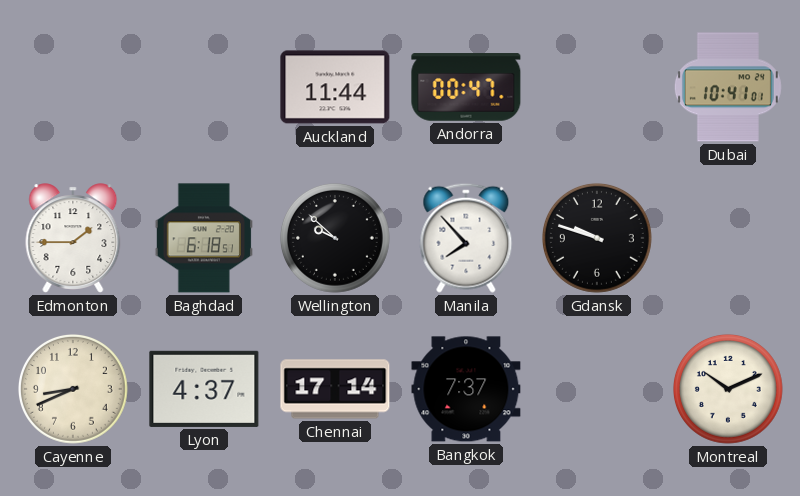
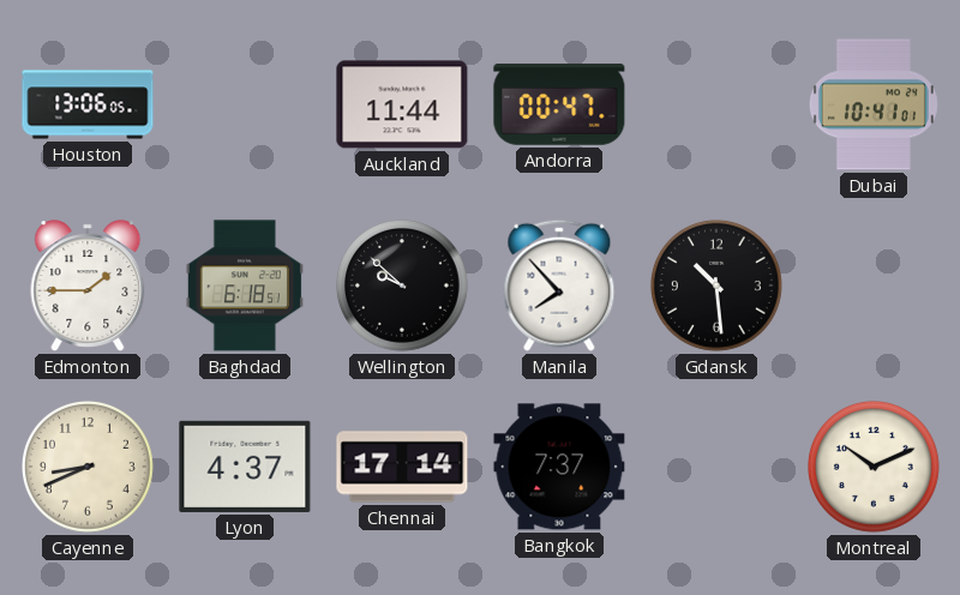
Houston: none -> 13:06 (88, 104)
Gdansk: 9:48 -> 10:29 (718, 286)
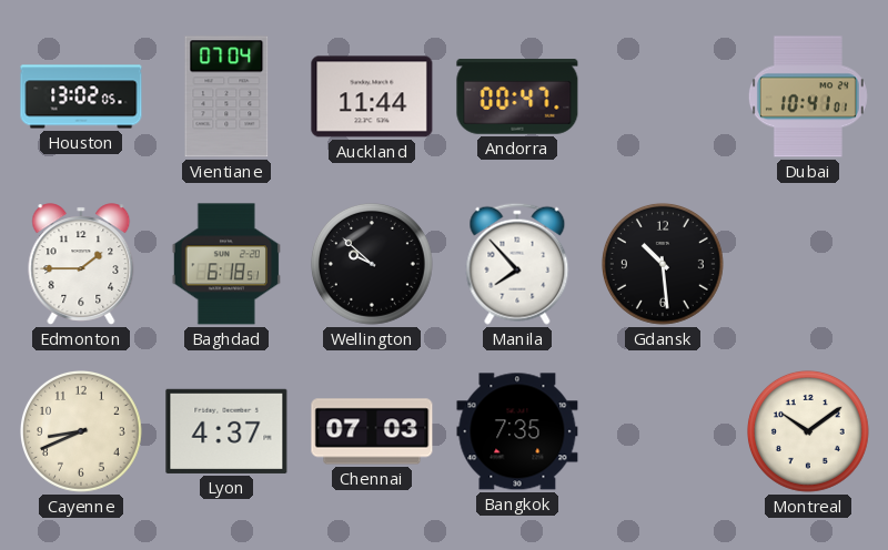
Houston: 13:06 -> 13:02 (81, 96)
Vientiane: none -> 07:04 (226, 96)
Chennai: 17:14 -> 07:03 (372, 431)
Bangkok: 7:37 -> 7:35 (517, 431)
Montreal: 10:11 -> 10:09 (809, 431)
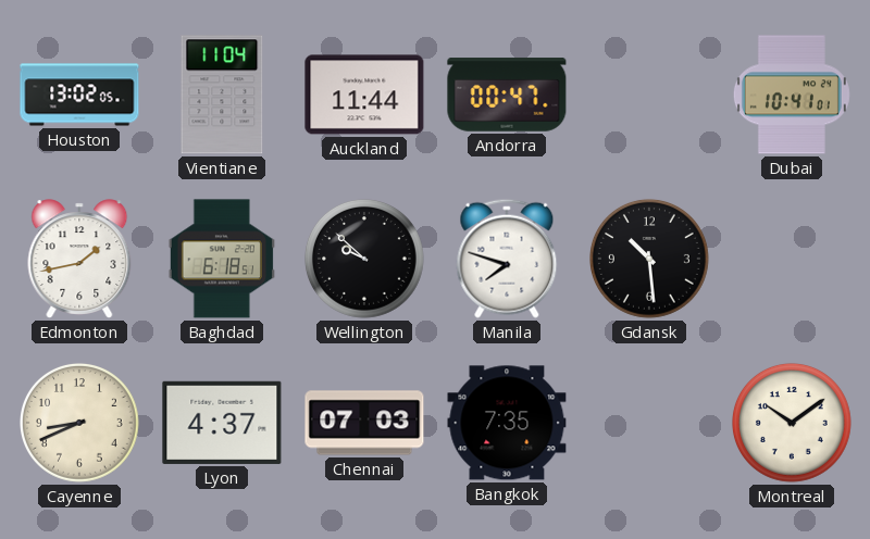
Vientiane: 07:04 -> 11:04 (222, 95)
Edmonton: 1:45 -> 1:43 (79, 259)
Manila: 7:53 -> 7:48 (507, 259)
